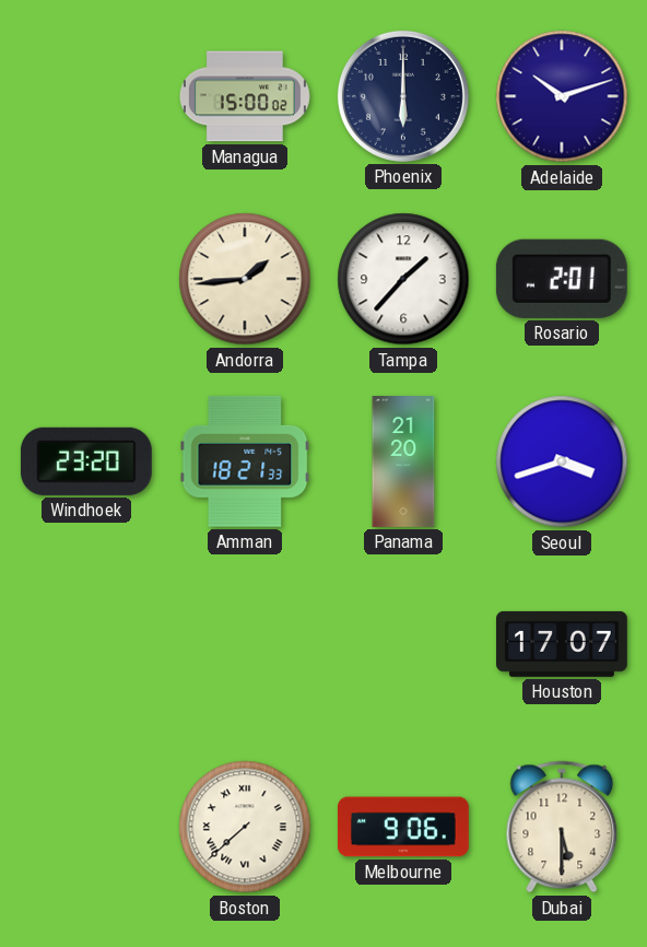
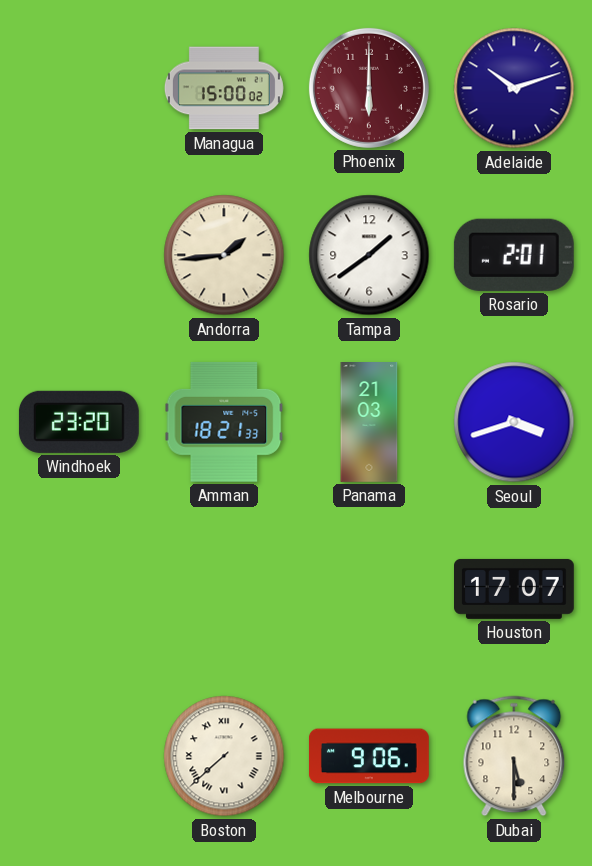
Phoenix dial: navy -> burgundy (369, 88)
Tampa: 1:37 -> 1:39 (369, 255)
Panama: 21:20 -> 21:03 (369, 423)
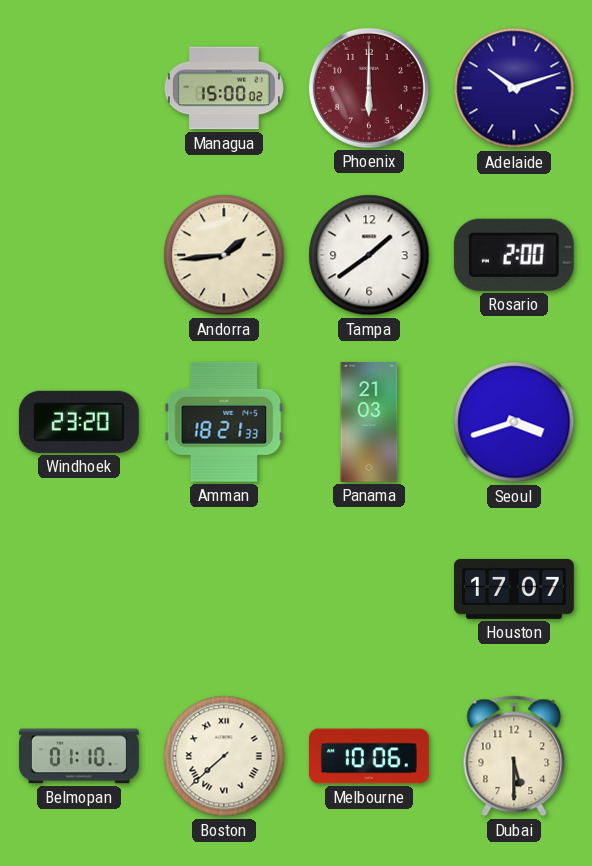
Rosario: 2:01 -> 2:00 (514, 255)
Belmopan: none -> 01:10 (79, 756)
Melbourne: 9:06 -> 10:06 (369, 756)
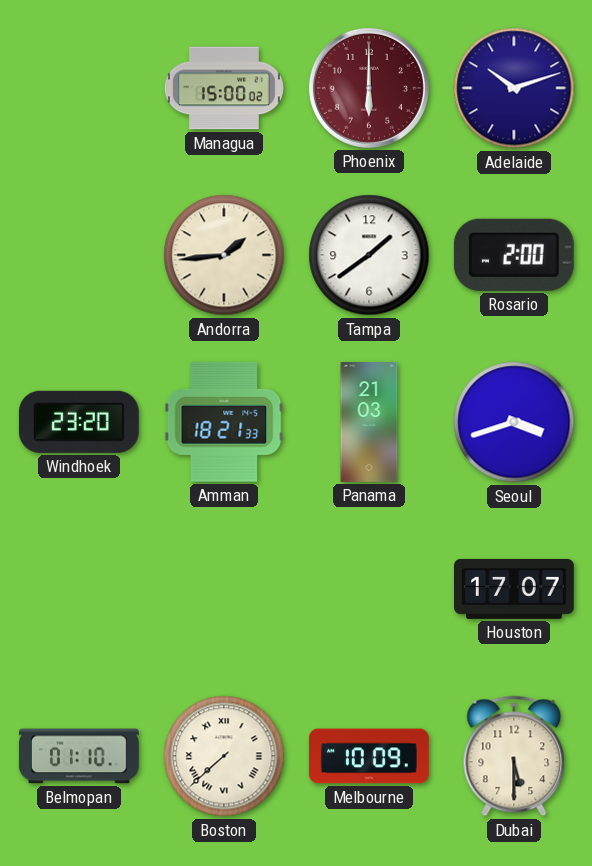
Melbourne: 10:06 -> 10:09 (369, 756)
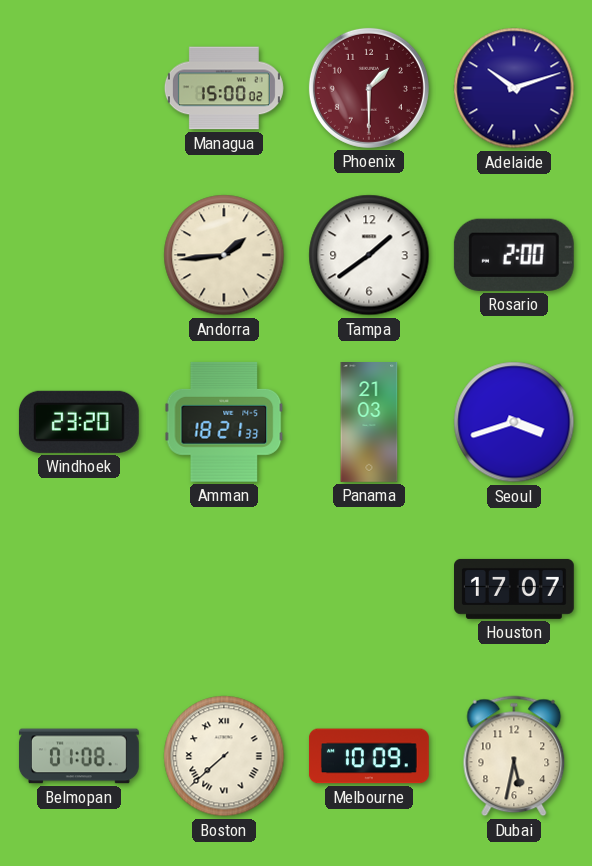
Phoenix: 6:00 -> 1:30 (369, 88)
Belmopan: 01:10 -> 01:08 (79, 756)
Dubai: 5:30 -> 5:32 (514, 756)
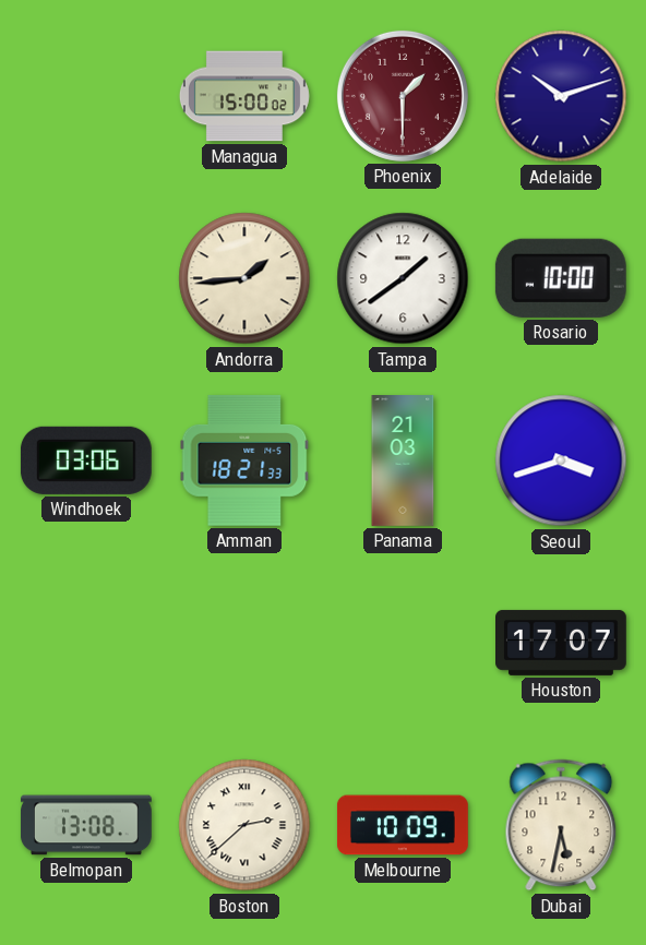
Rosario: 2:00 -> 10:00 (561, 278)
Windhoek: 23:20 -> 03:06 (86, 460)
Belmopan: 01:08 -> 13:08 (86, 825)
Boston: 7:38 -> 2:38 (244, 825)
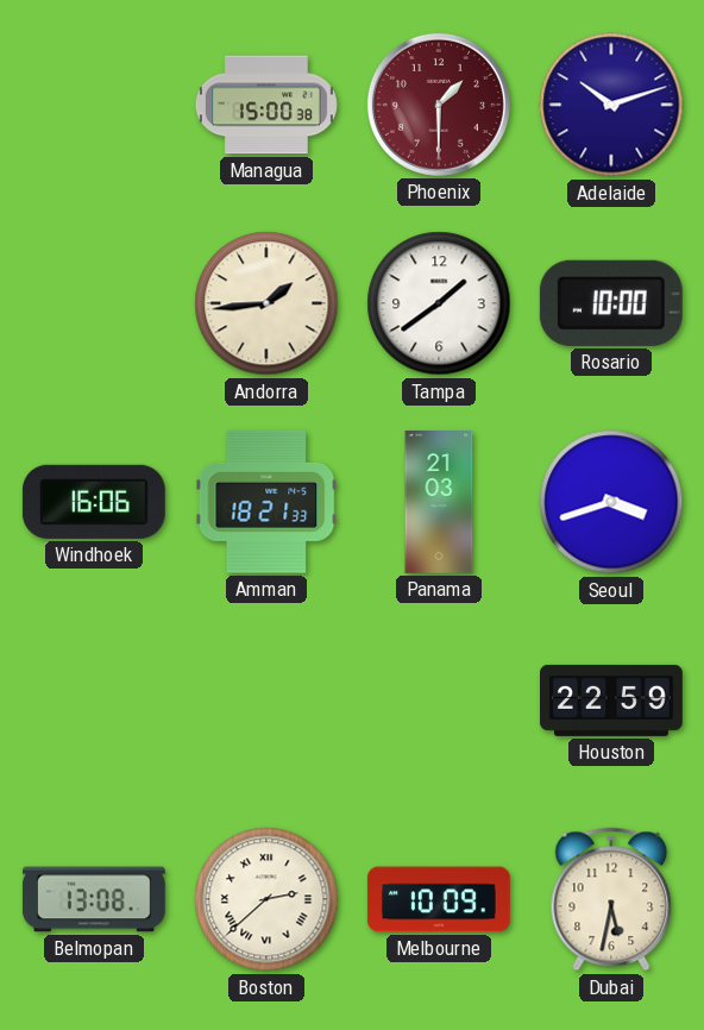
Managua: 15:00:02 -> 15:00:38 (266, 105)
Windhoek: 03:06 -> 16:06 (94, 502)
Houston: 17:07 -> 22:59 (612, 701)
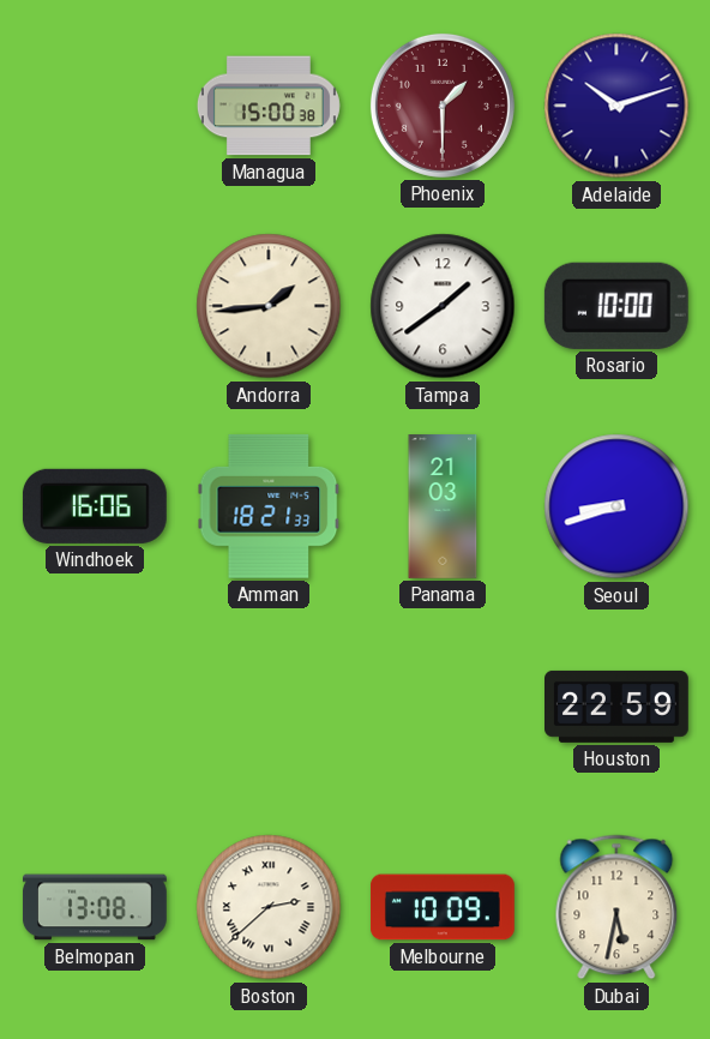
Seoul: 3:42 -> 8:42 (616, 506)
